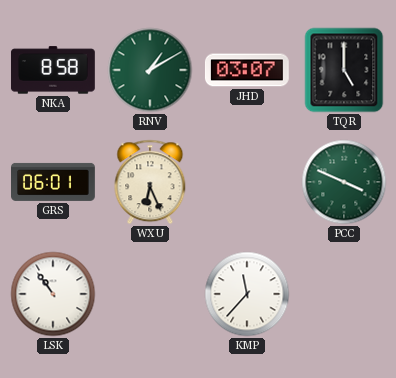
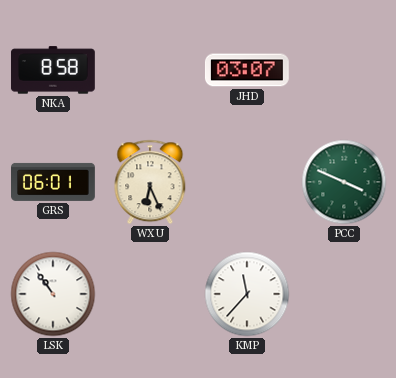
RNV: 1:10 -> none (150, 70)
TQR: 5:00 -> none (344, 70)
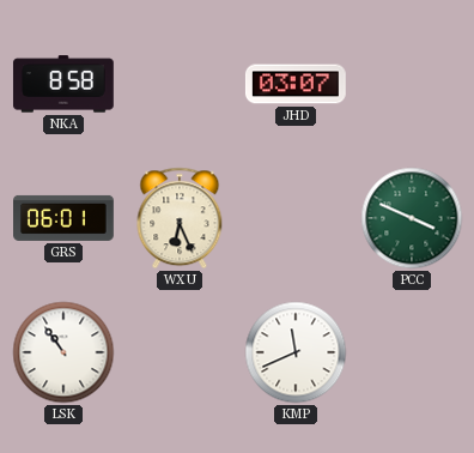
KMP: 11:37 -> 11:41 (296, 352)
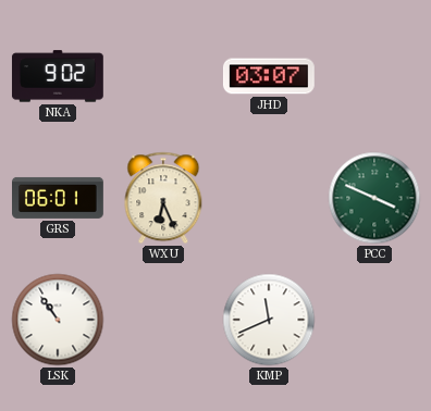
NKA: 8:58 -> 9:02 (58, 76)
